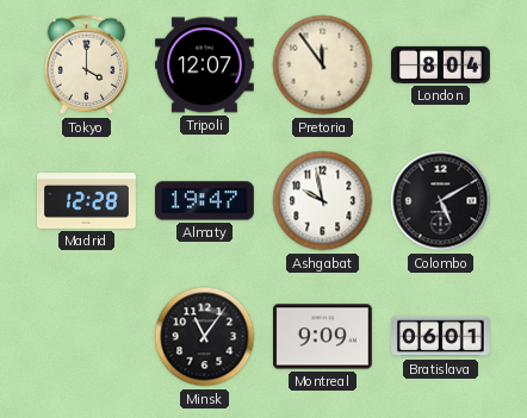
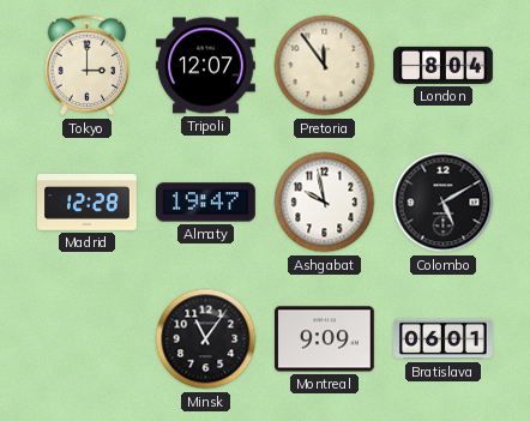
Tokyo: 4:00 -> 3:00 (88, 66)
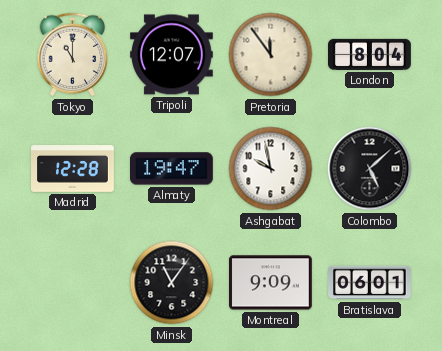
Tokyo: 3:00 -> 11:00 (73, 55)
Colombo: 5:10 -> 5:08 (370, 169)
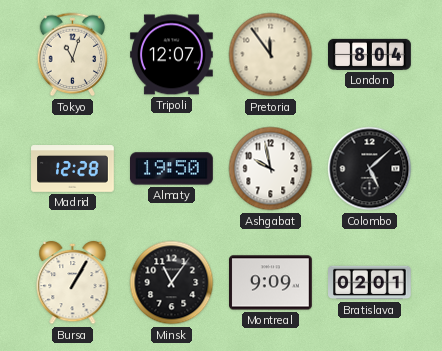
Tokyo: 11:00 -> 11:03 (73, 55)
Almaty: 19:47 -> 19:50 (172, 169)
Bursa: none -> 1:05 (73, 283)
Bratislava: 06:01 -> 02:01 (370, 283)
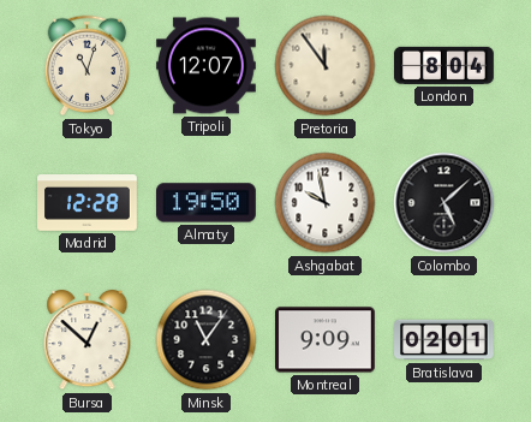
Bursa: 1:05 -> 12:52 (88, 340)
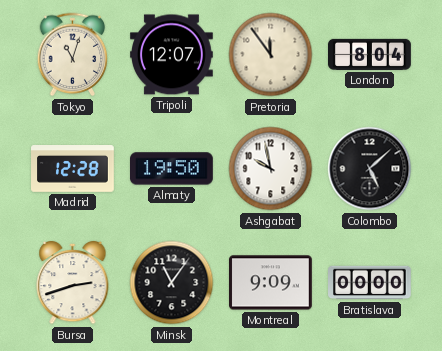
Bursa: 12:52 -> 2:42 (73, 283)
Bratislava: 02:01 -> 00:00 (370, 283)
